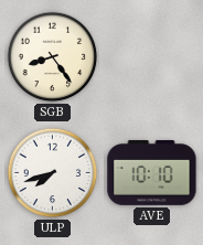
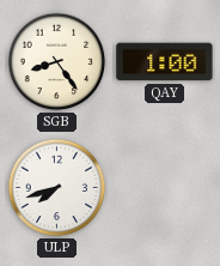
QAY: none -> 1:00 (165, 62)
AVE: 10:10 -> none (152, 172)
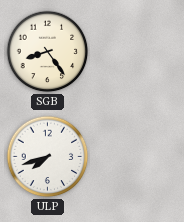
QAY: 1:00 -> none (165, 62)
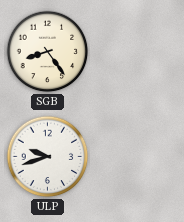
ULP: 7:42 -> 9:42 (48, 157)
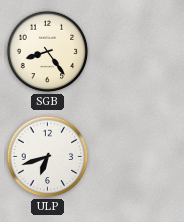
ULP: 9:42 -> 6:42 (48, 157)
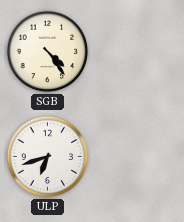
SGB: 8:24 -> 4:24 (48, 52)
